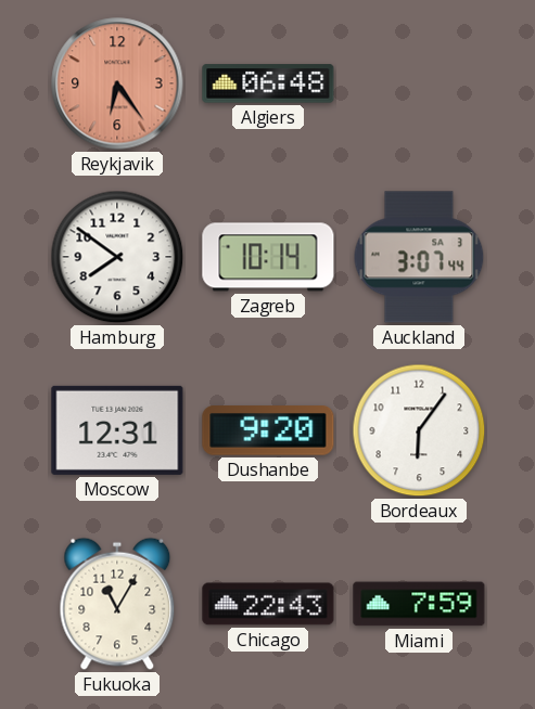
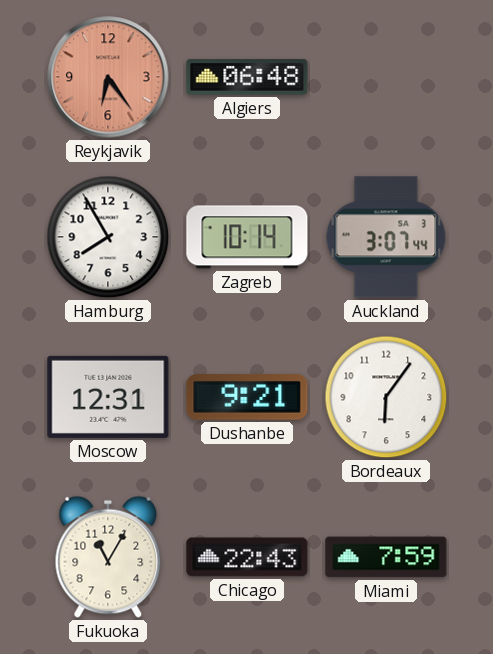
Hamburg: 7:51 -> 7:55 (108, 237)
Dushanbe: 9:20 -> 9:21 (247, 397)
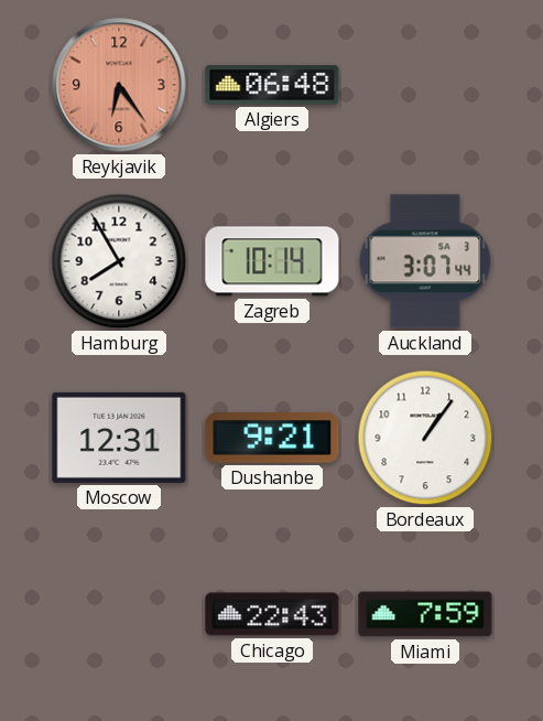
Bordeaux: 6:06 -> 1:06 (425, 438)
Fukuoka: 11:05 -> none (108, 557)
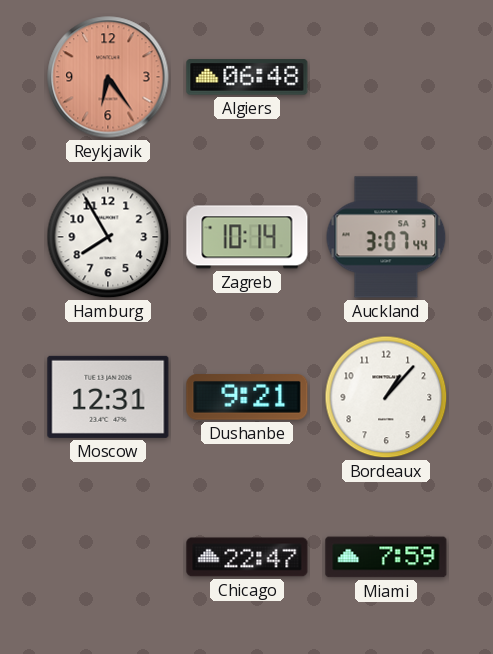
Bordeaux: 1:06 -> 1:07 (386, 397)
Chicago: 22:43 -> 22:47 (247, 557)
